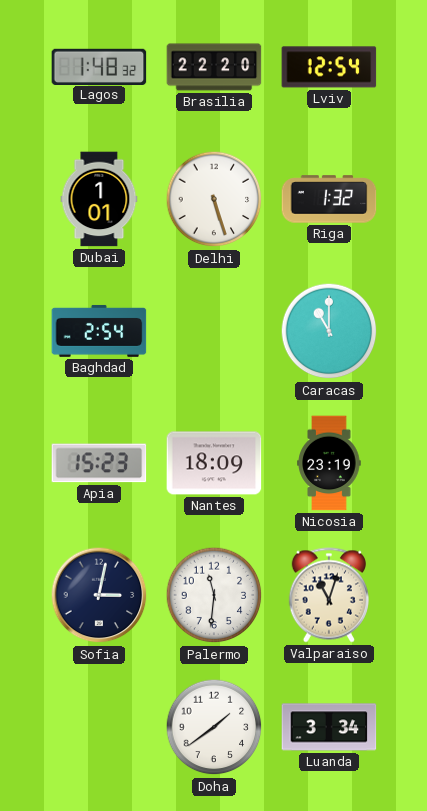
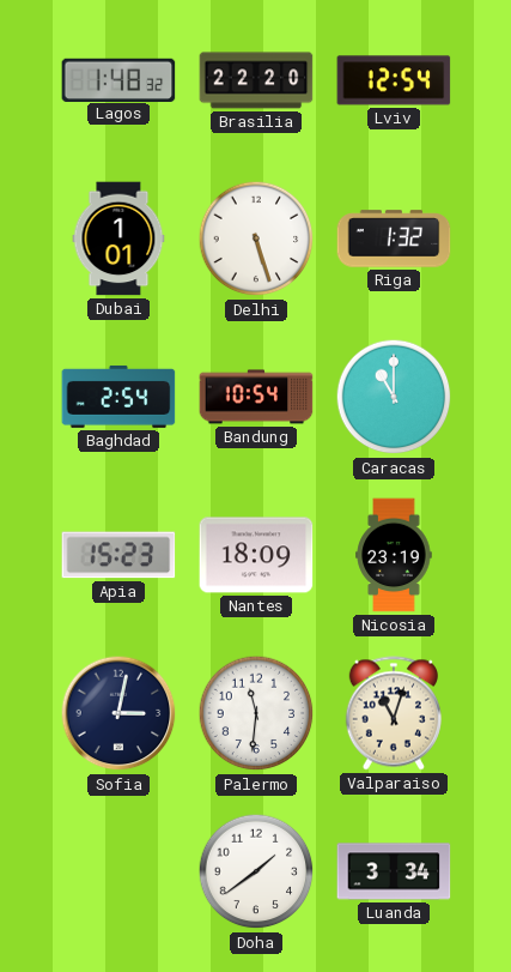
Bandung: none -> 10:54 (256, 397)
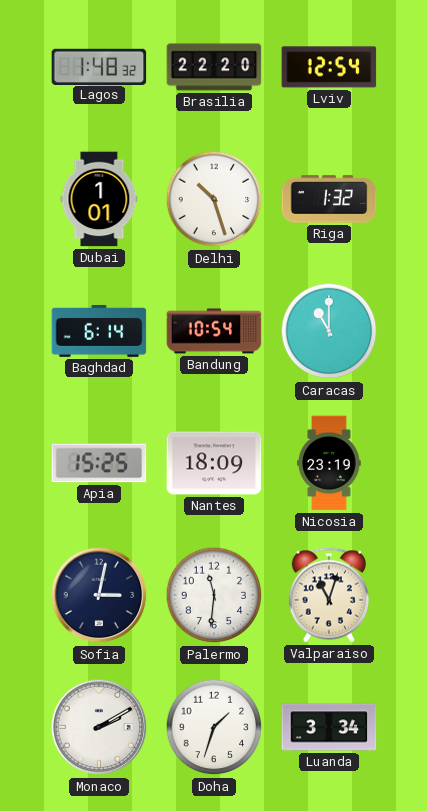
Delhi: 5:27 -> 10:27 (214, 199)
Baghdad: 2:54 -> 6:14 (99, 331)
Apia: 15:23 -> 15:25 (99, 463)
Monaco: none -> 2:10 (99, 727)
Doha: 1:39 -> 1:33 (214, 727)
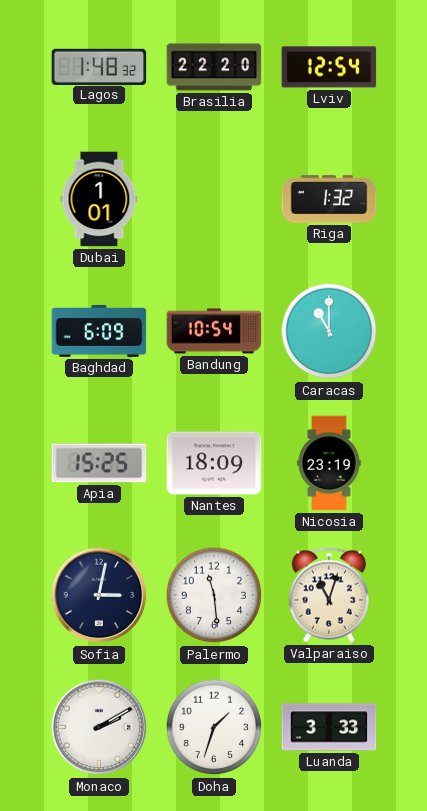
Delhi: 10:27 -> none (214, 199)
Baghdad: 6:14 -> 6:09 (99, 331)
Palermo: 11:31 -> 11:29 (214, 595)
Luanda: 3:34 -> 3:33 (329, 727)
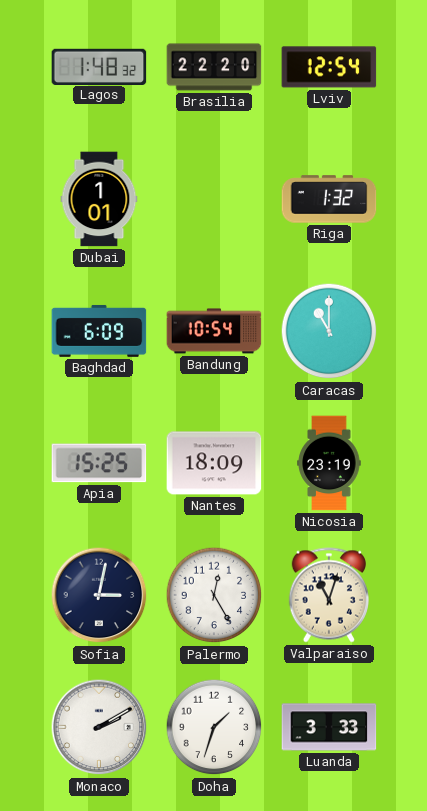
Palermo: 11:29 -> 12:25 (214, 595)
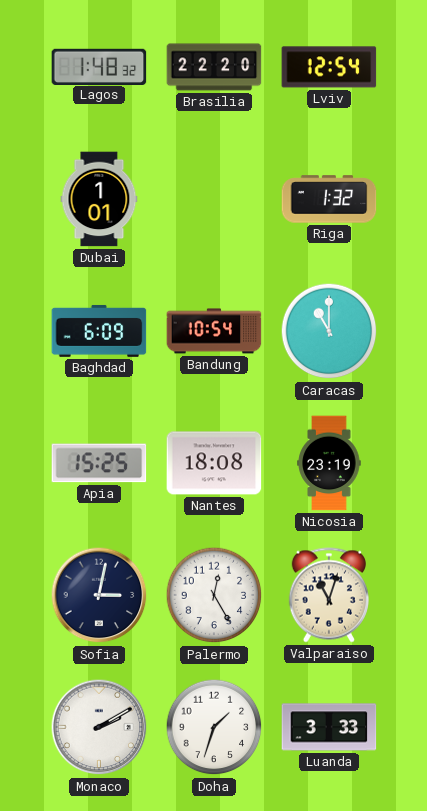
Nantes: 18:09 -> 18:08 (214, 463)
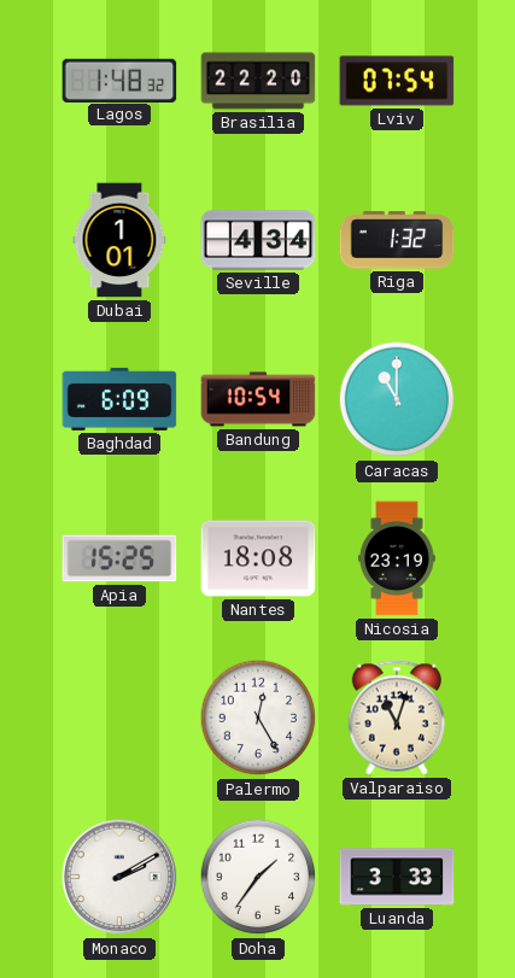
Lviv: 12:54 -> 07:54 (397, 81)
Seville: none -> 4:34 (258, 240)
Sofia: 3:02 -> none (99, 595)
Doha: 1:33 -> 1:36 (258, 877)
